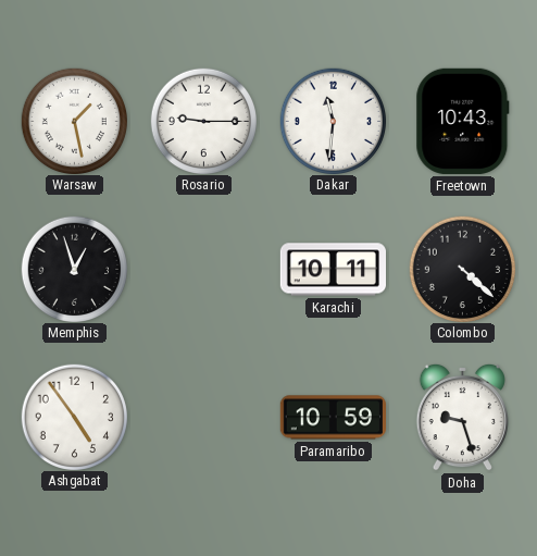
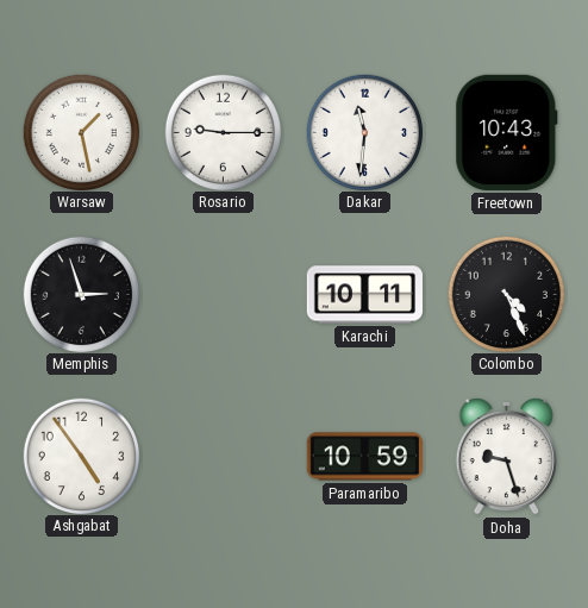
Memphis: 12:57 -> 2:57 (81, 294)
Colombo: 4:22 -> 4:26 (506, 294)
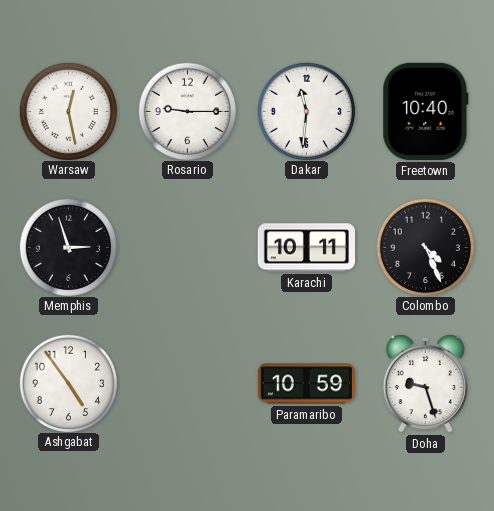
Warsaw: 1:28 -> 12:28 (68, 111)
Freetown: 10:43 -> 10:40 (426, 111)
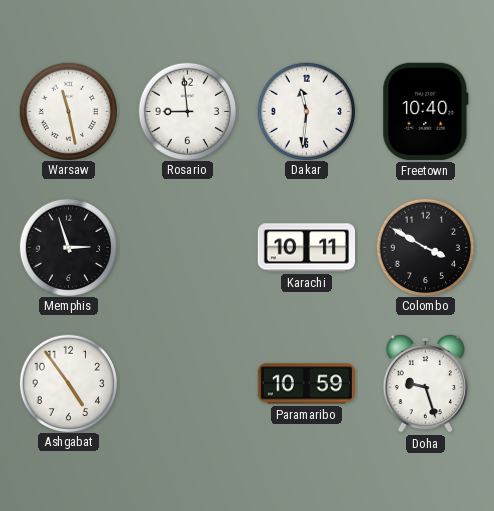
Warsaw: 12:28 -> 11:28 (68, 111)
Rosario: 9:15 -> 8:59 (187, 111)
Colombo: 4:26 -> 3:50 (425, 247)
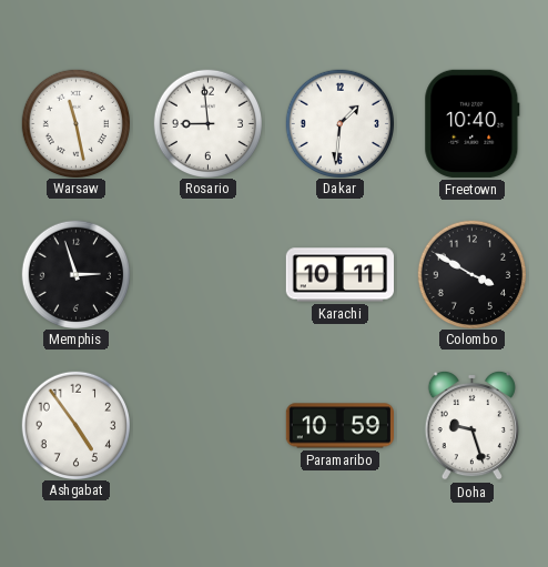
Dakar: 11:31 -> 1:31 (339, 123)
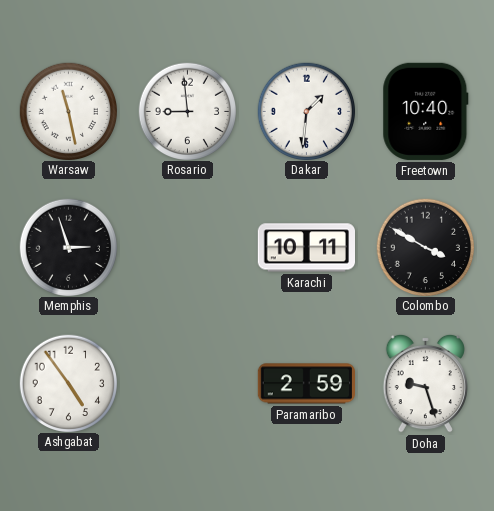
Paramaribo: 10:59 -> 2:59 (306, 384)
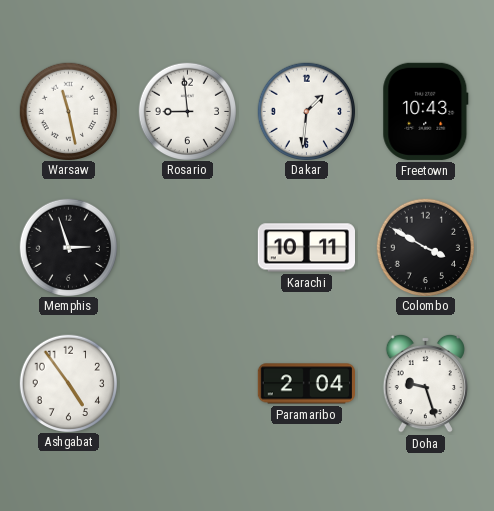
Freetown: 10:40 -> 10:43 (426, 111)
Paramaribo: 2:59 -> 2:04 (306, 384)
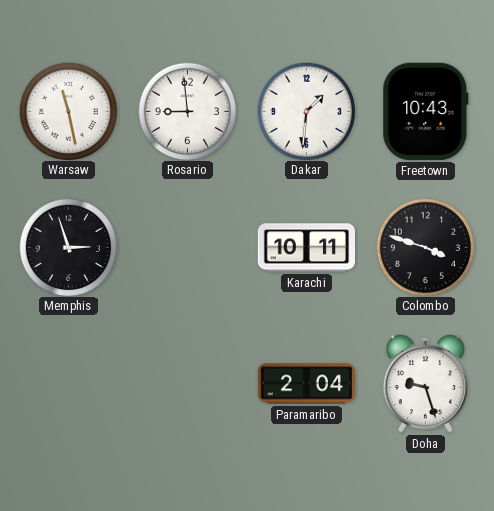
Colombo: 3:50 -> 3:48 (425, 247)
Ashgabat: 4:54 -> none (68, 383)
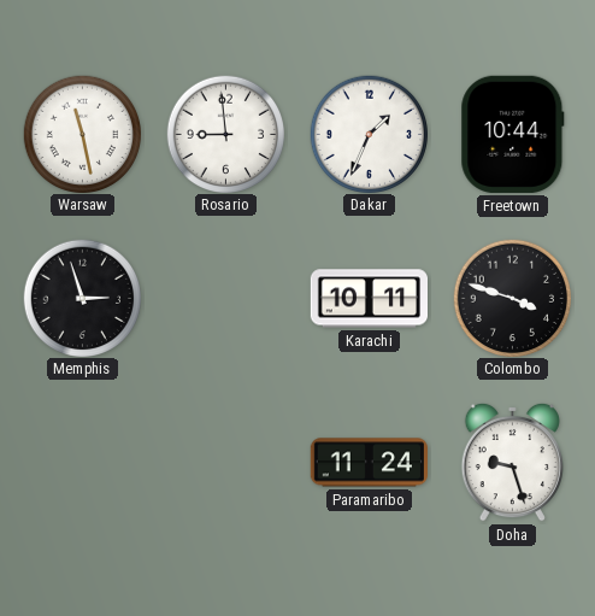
Dakar: 1:31 -> 1:34 (369, 134)
Freetown: 10:43 -> 10:44 (513, 134)
Paramaribo: 2:04 -> 11:24 (369, 463)
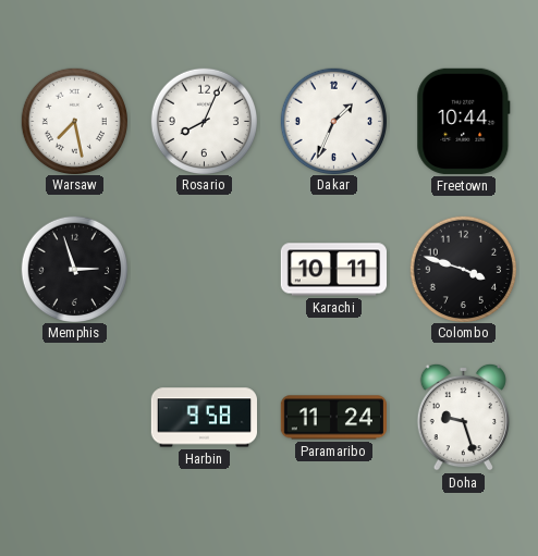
Warsaw: 11:28 -> 7:28 (74, 121)
Rosario: 8:59 -> 8:04 (204, 121)
Harbin: none -> 9:58 (204, 418)
